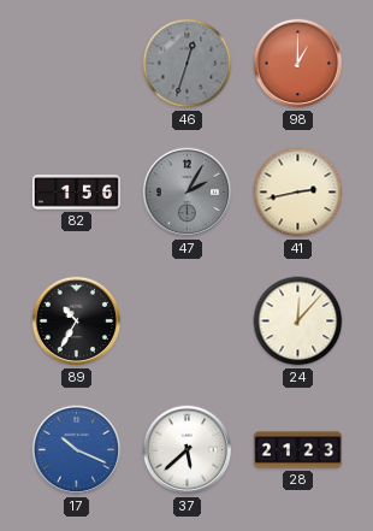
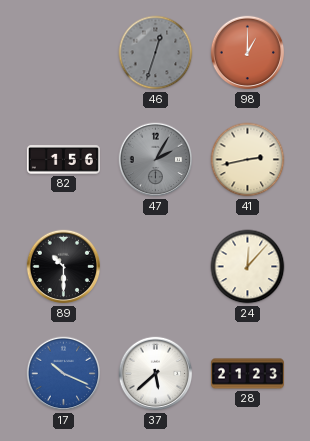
89: 10:35 -> 10:30 (64, 267)
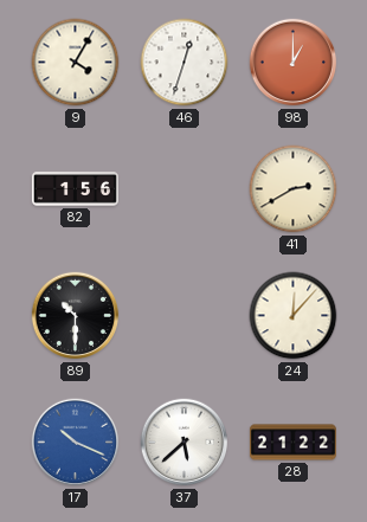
9: none -> 4:05 (76, 63)
46 dial: grey -> white (185, 63)
47: 2:05 -> none (156, 160)
41: 2:43 -> 2:40 (294, 189)
28: 21:23 -> 21:22 (292, 443)
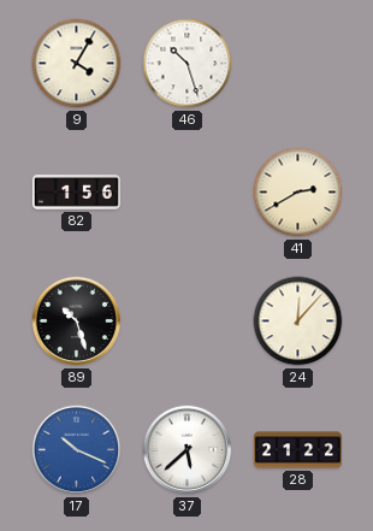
46: 12:33 -> 10:27 (188, 64)
98: 1:00 -> none (294, 63)
89: 10:30 -> 10:27 (77, 321)
